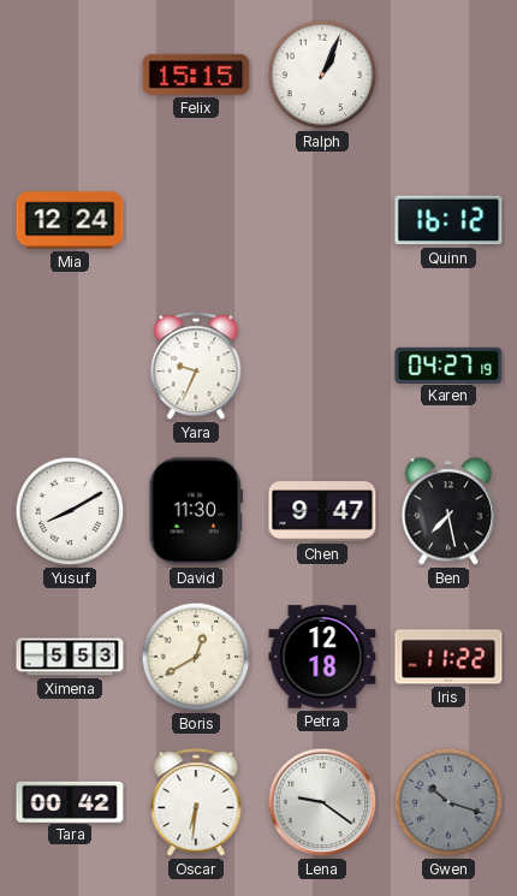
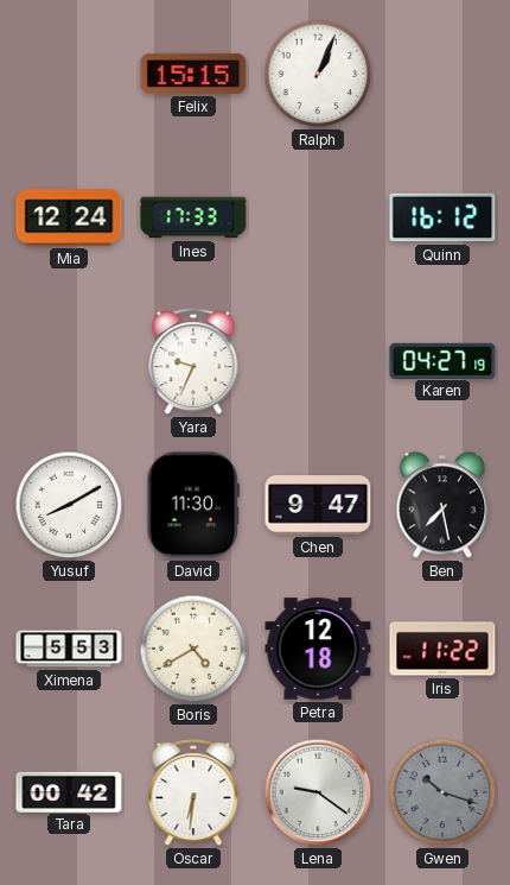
Ines: none -> 17:33 (193, 217)
Boris: 12:40 -> 4:40 (193, 649)
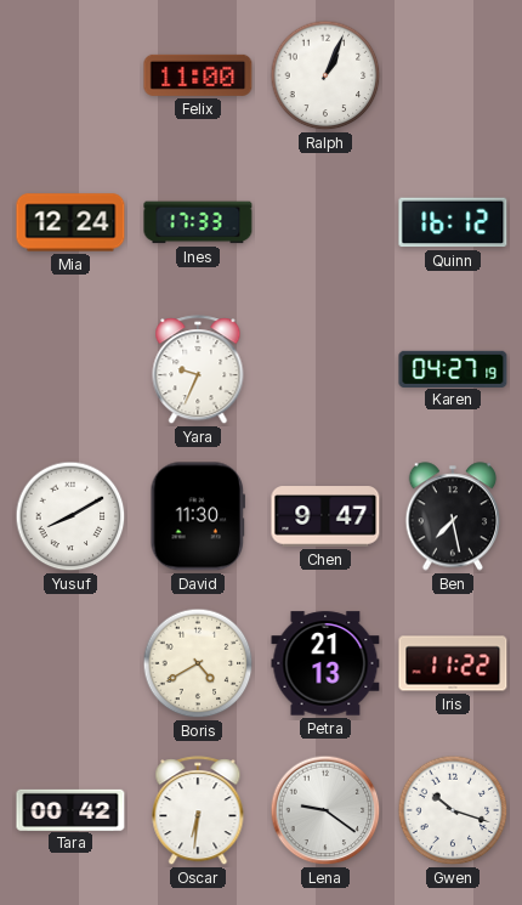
Felix: 15:15 -> 11:00 (198, 75)
Ximena: 5:53 -> none (69, 649)
Petra: 12:18 -> 21:13 (325, 663)
Gwen dial: grey -> white (453, 810)
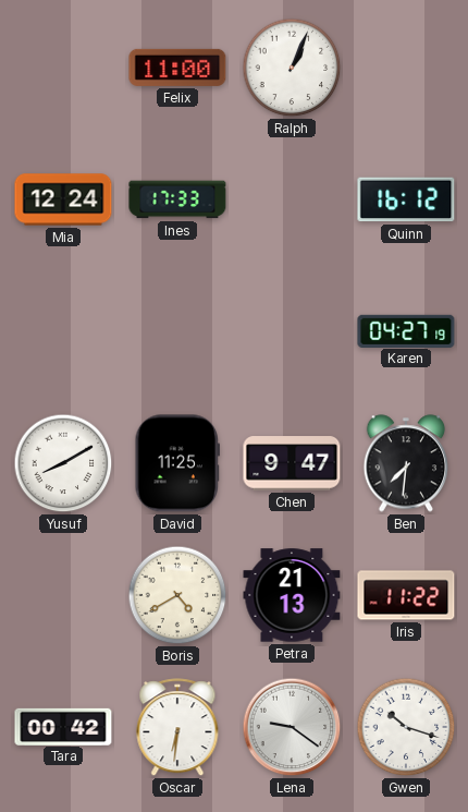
Yara: 9:34 -> none (198, 371)
David: 11:30 -> 11:25 (177, 463)
Ben: 7:28 -> 7:31 (406, 463)
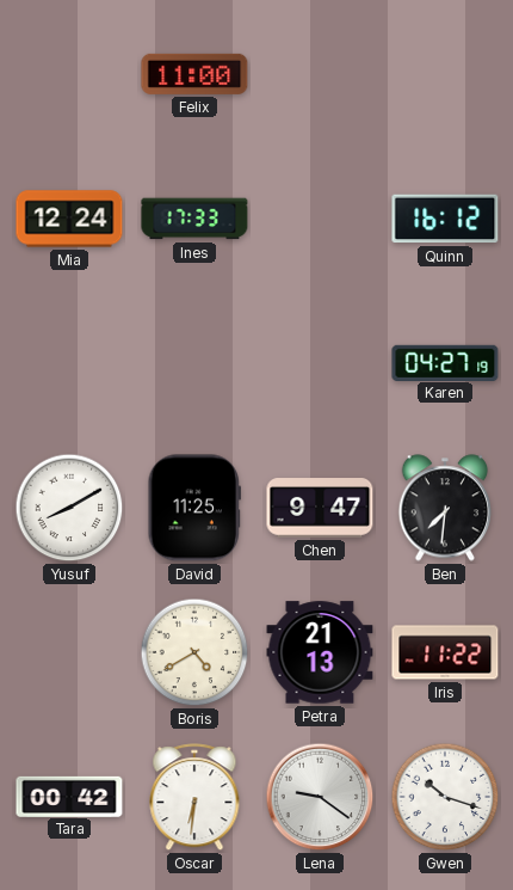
Ralph: 1:04 -> none (292, 68)
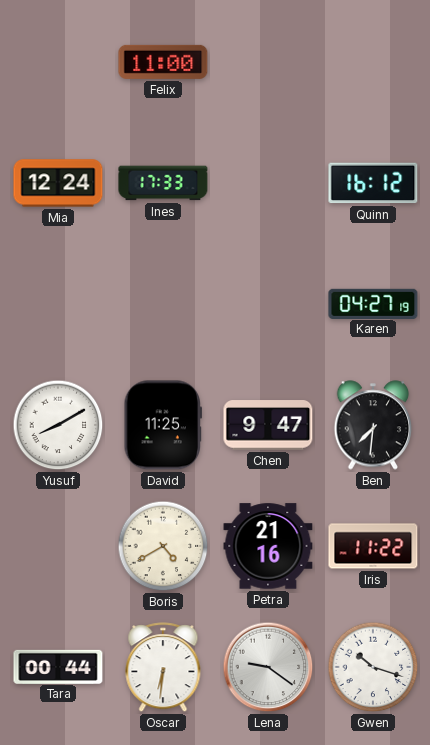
Petra: 21:13 -> 21:16 (268, 546)
Tara: 00:42 -> 00:44 (58, 666)
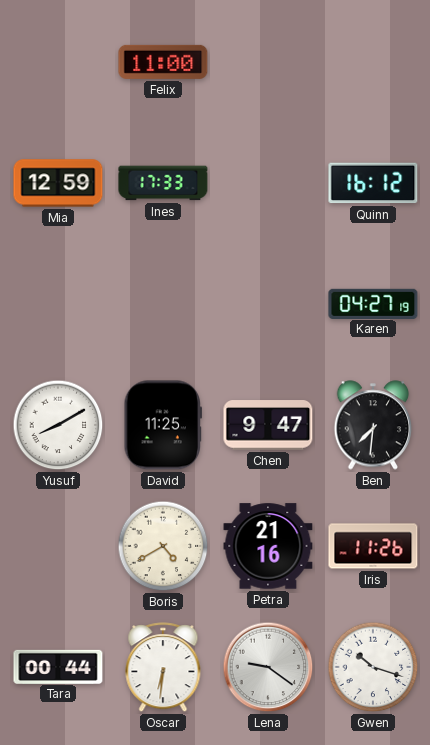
Mia: 12:24 -> 12:59 (58, 183)
Iris: 11:22 -> 11:26 (373, 546)
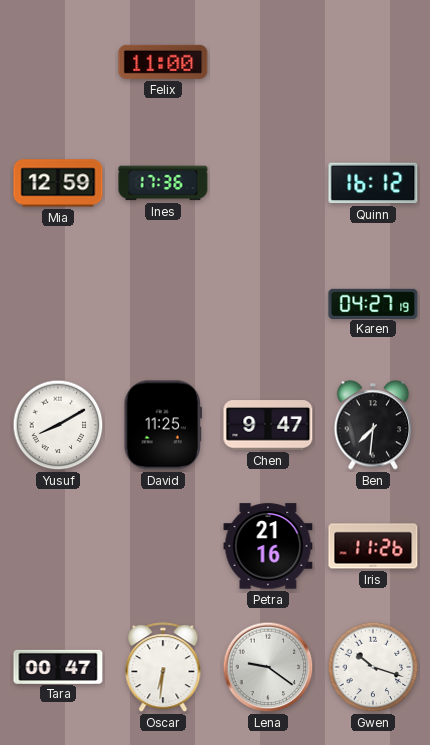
Ines: 17:33 -> 17:36 (163, 183)
Boris: 4:40 -> none (163, 546)
Tara: 00:44 -> 00:47 (58, 666)
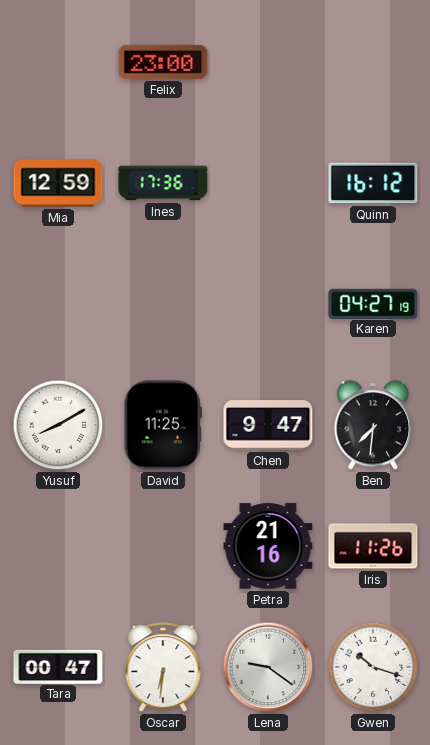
Felix: 11:00 -> 23:00 (163, 62)
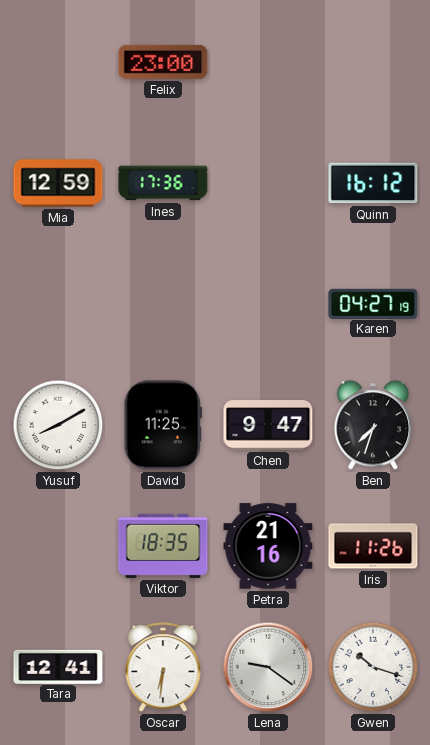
Ben: 7:31 -> 7:33 (373, 425)
Viktor: none -> 18:35 (163, 546)
Tara: 00:47 -> 12:41 (58, 666)
